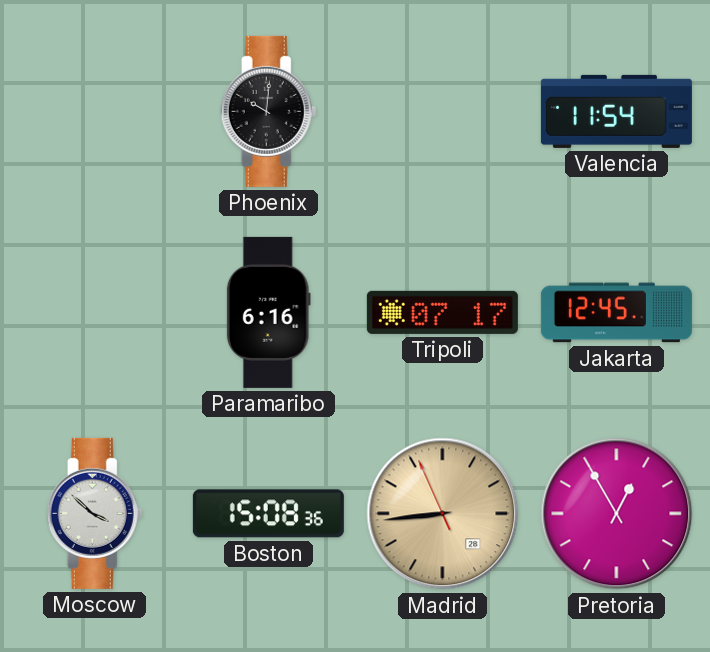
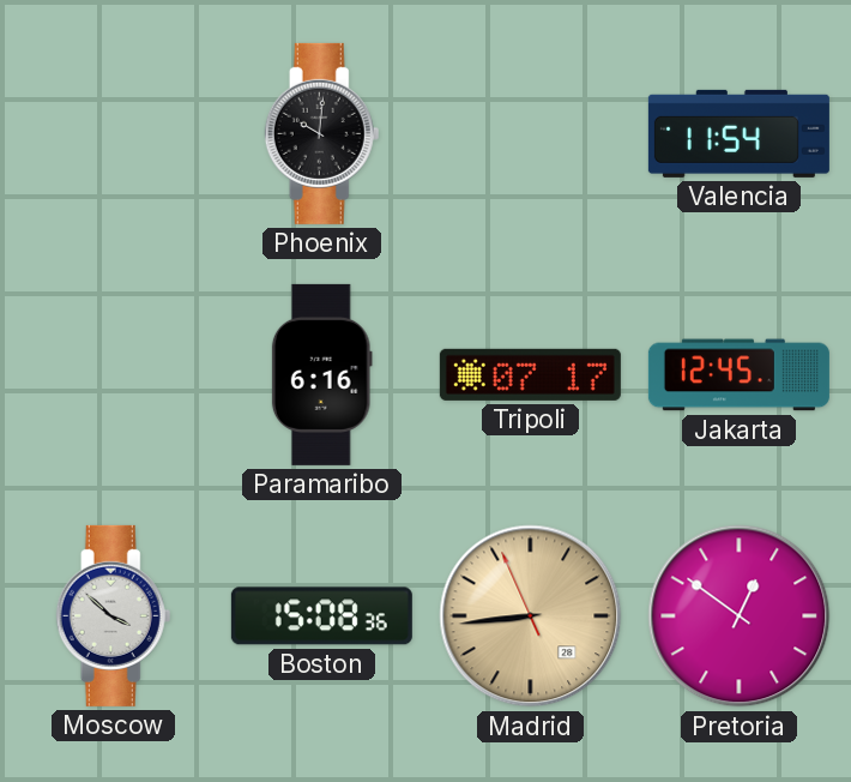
Pretoria: 12:55 -> 12:51 (740, 616)
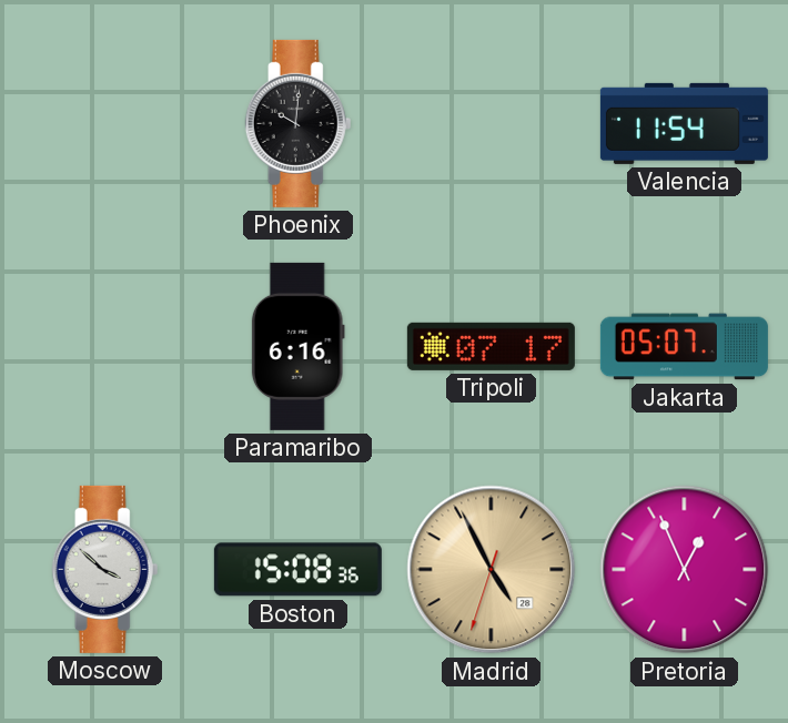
Jakarta: 12:45 -> 05:07 (684, 347)
Madrid: 8:43 -> 4:55 (492, 570)
Pretoria: 12:51 -> 12:56 (685, 570)
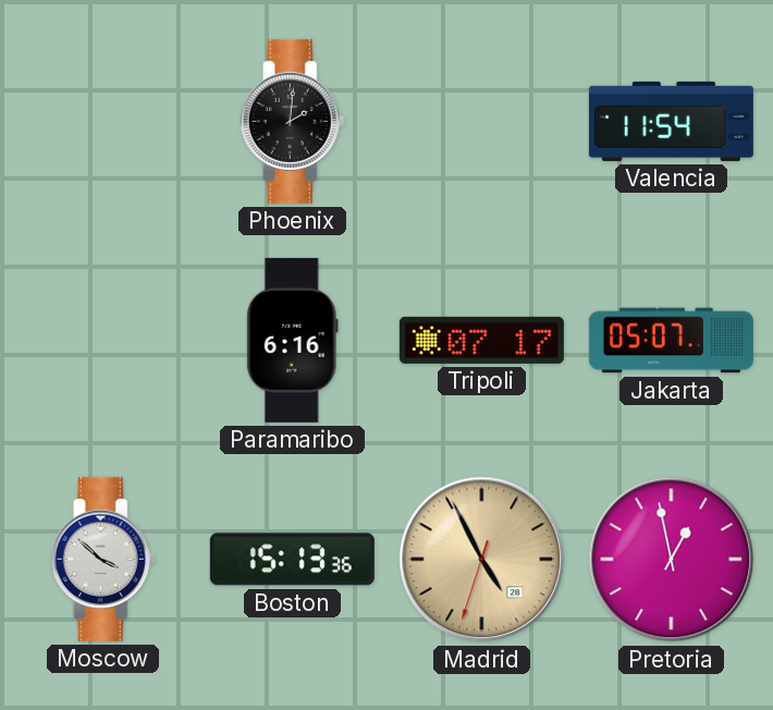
Phoenix: 10:01 -> 2:01 (293, 121)
Boston: 15:08 -> 15:13 (292, 560)
Pretoria: 12:56 -> 12:58 (672, 560)
